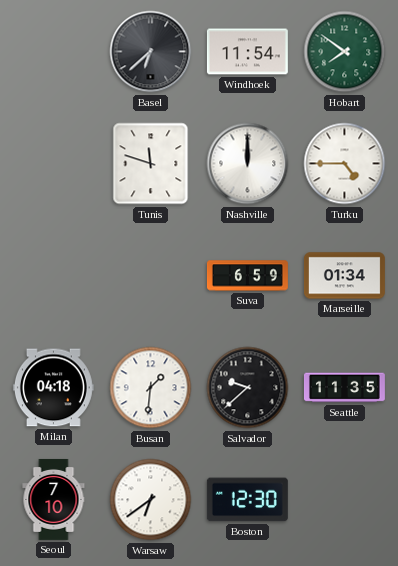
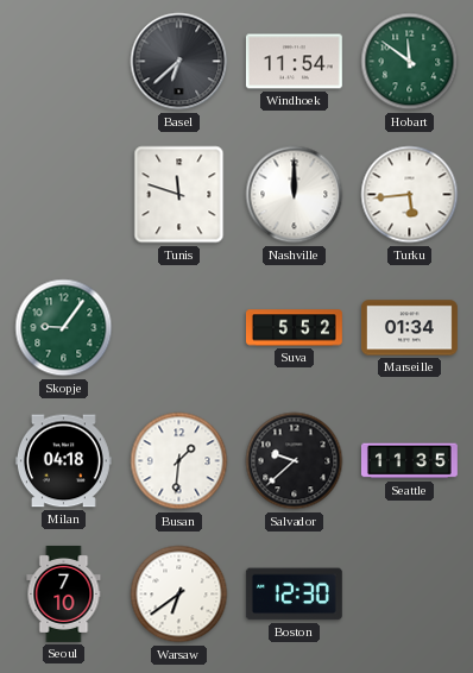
Hobart: 7:51 -> 11:51 (410, 62)
Turku: 4:45 -> 5:44 (410, 195)
Skopje: none -> 9:06 (64, 328)
Suva: 6:59 -> 5:52 (294, 328)
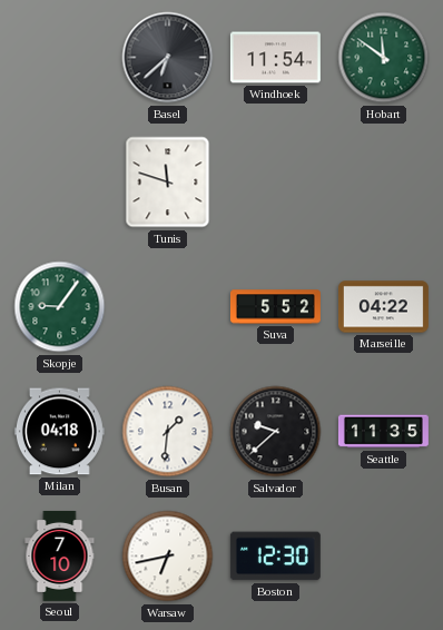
Nashville: 12:00 -> none (295, 195)
Turku: 5:44 -> none (410, 195)
Marseille: 01:34 -> 04:22 (383, 307)
Warsaw: 6:39 -> 6:43 (168, 557)
